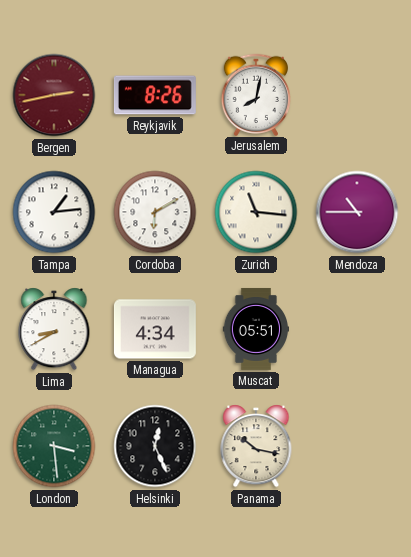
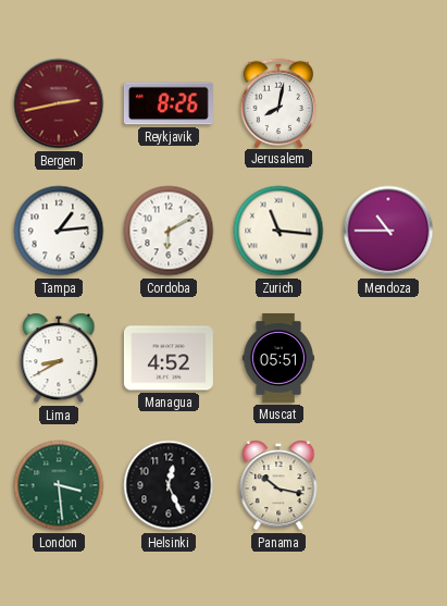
Managua: 4:34 -> 4:52 (169, 358)
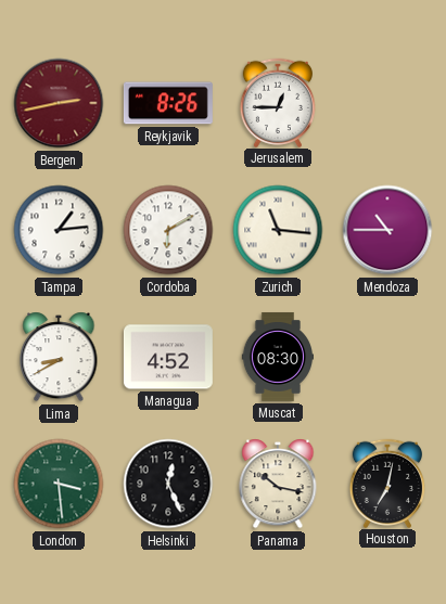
Jerusalem: 8:02 -> 12:45 (277, 102)
Muscat: 05:51 -> 08:30 (278, 357)
Houston: none -> 7:02 (386, 483)
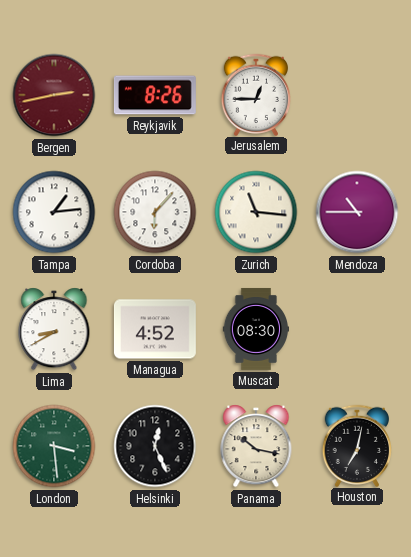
Cordoba: 6:10 -> 6:07 (155, 212)
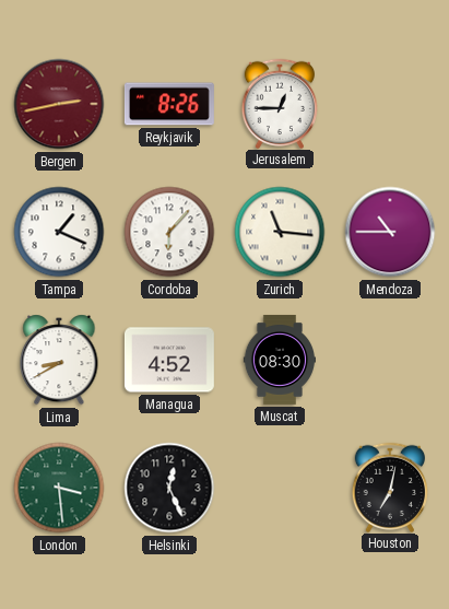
Tampa: 1:14 -> 1:19 (59, 232)
Panama: 10:17 -> none (256, 446)
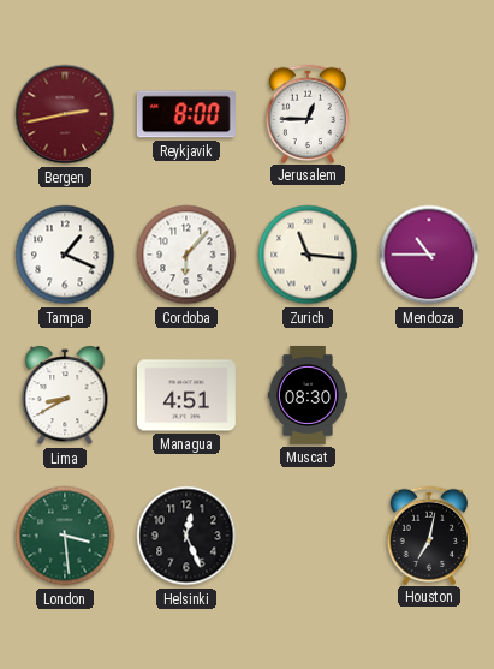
Reykjavik: 8:26 -> 8:00 (186, 114)
Managua: 4:52 -> 4:51 (186, 395)
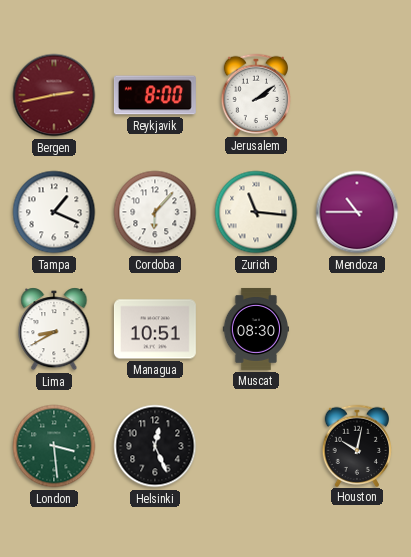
Jerusalem: 12:45 -> 2:09 (255, 94)
Managua: 4:51 -> 10:51 (155, 329)
Houston: 7:02 -> 10:02 (356, 445)
